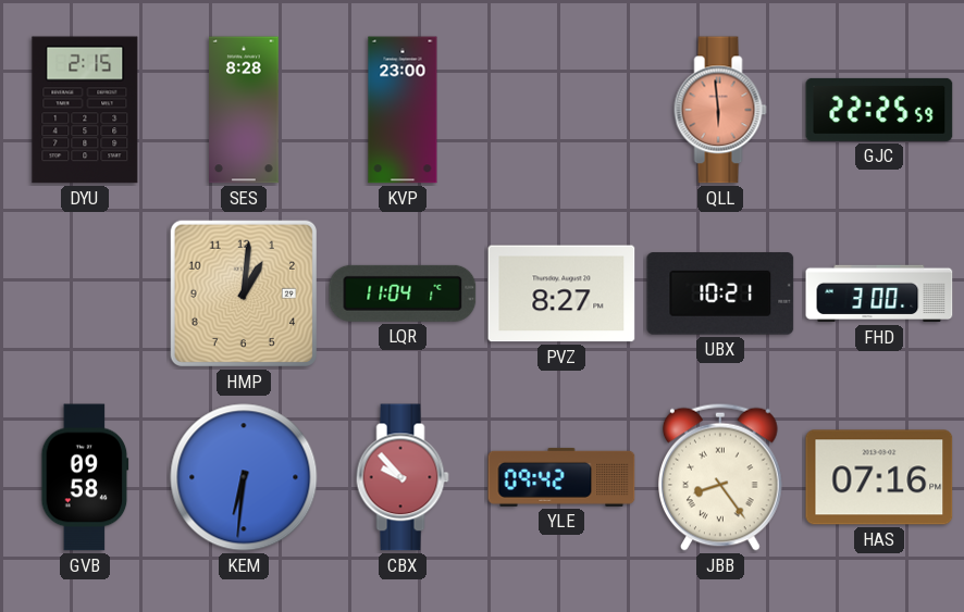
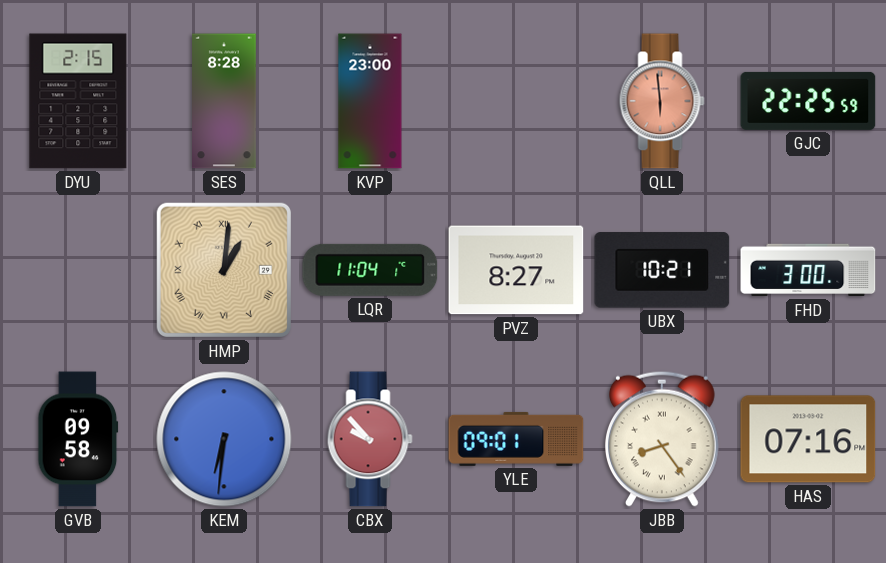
HMP numerals: Arabic -> Roman (224, 270)
YLE: 09:42 -> 09:01 (516, 439)
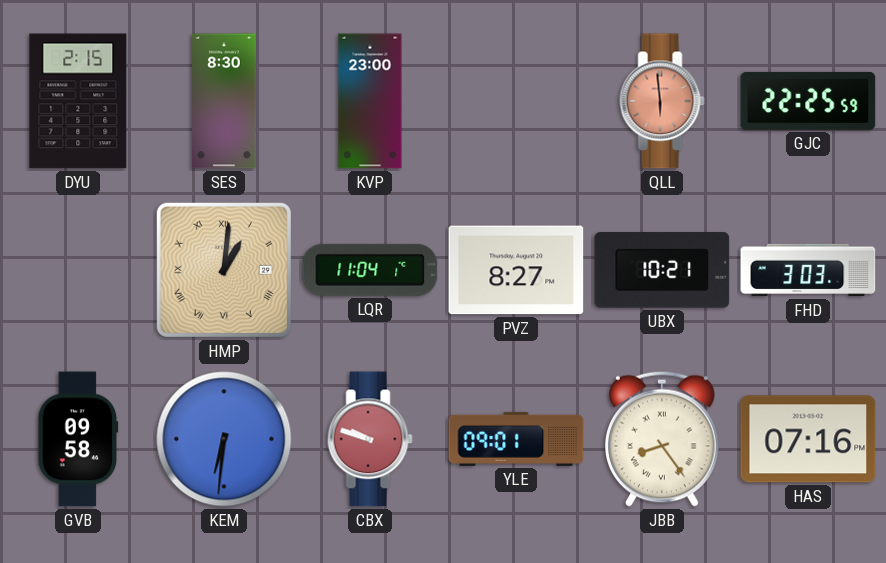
SES: 8:28 -> 8:30 (224, 101)
FHD: 3:00 -> 3:03 (808, 270)
CBX: 9:53 -> 9:48 (370, 439)
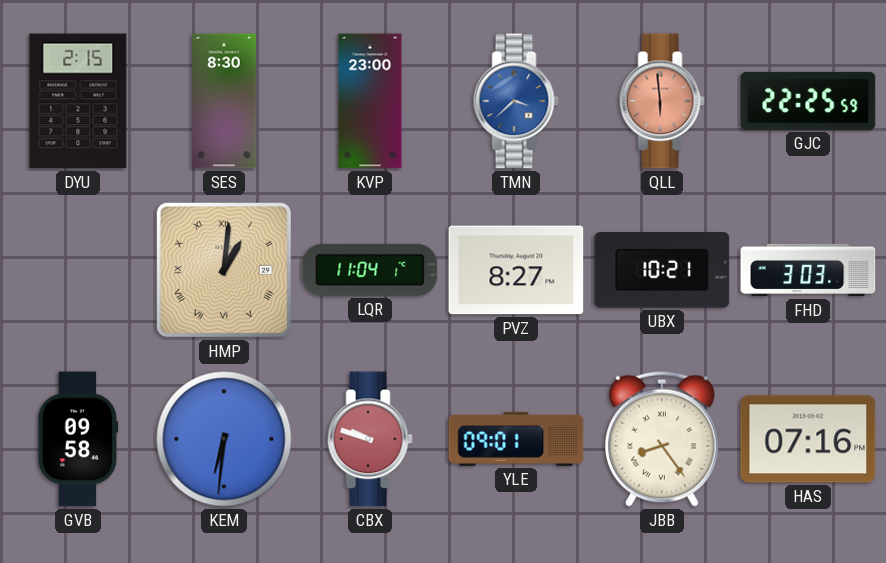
TMN: none -> 3:38 (516, 101)
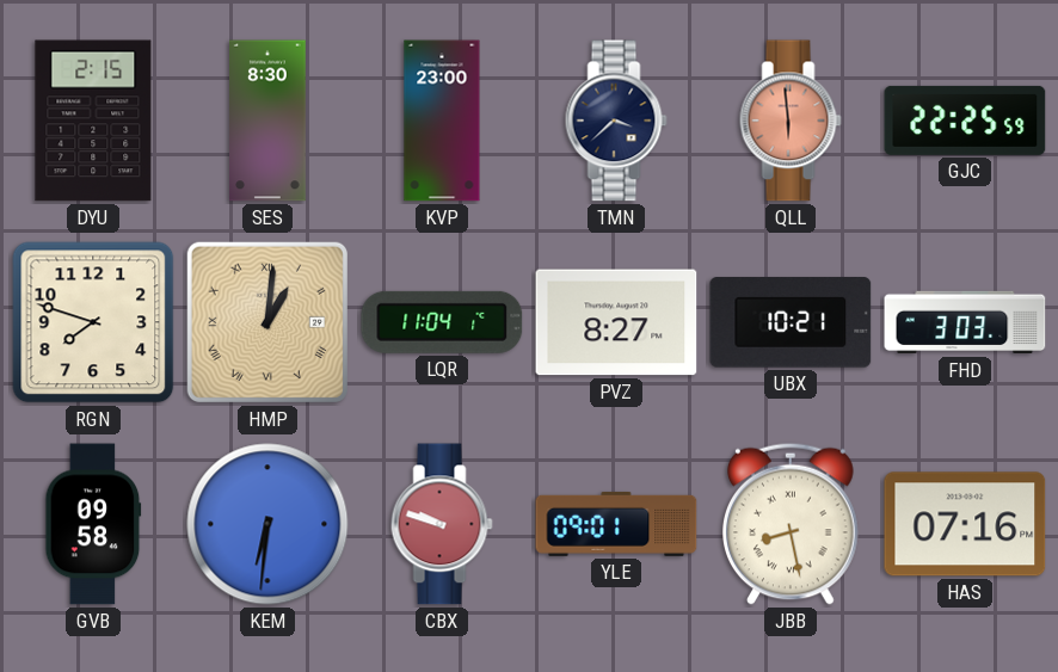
TMN dial: blue -> navy (616, 121)
RGN: none -> 7:48 (93, 322)
JBB: 8:24 -> 8:28 (792, 524)
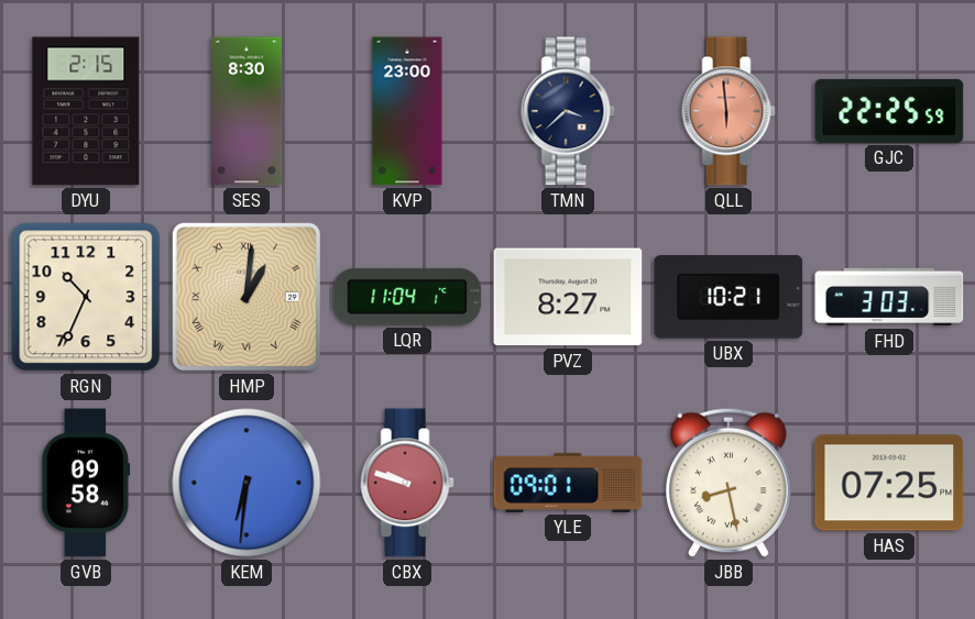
RGN: 7:48 -> 10:34 (86, 297)
HAS: 07:16 -> 07:25 (889, 483)
